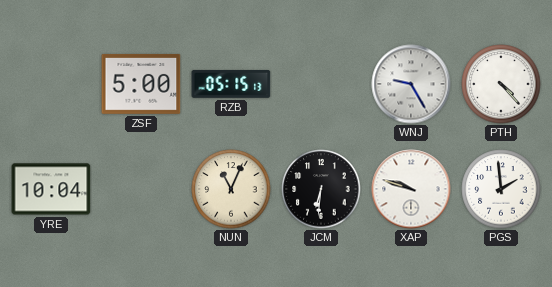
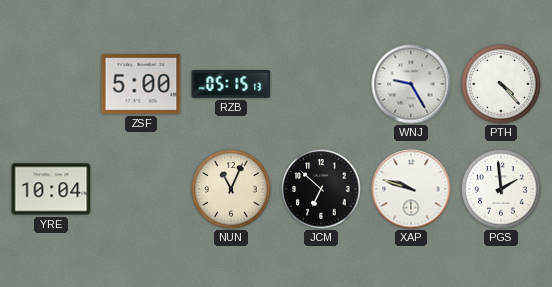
JCM: 6:31 -> 6:52 (321, 189)
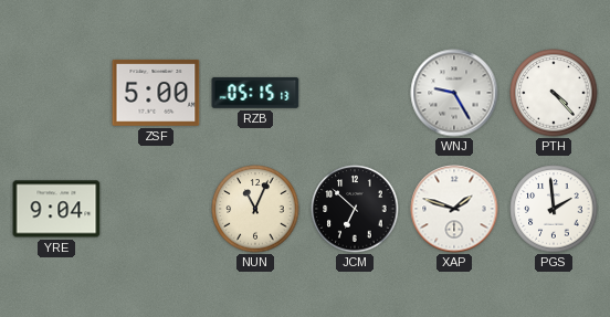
YRE: 10:04 -> 9:04 (56, 209)
XAP: 9:48 -> 1:48 (454, 209)
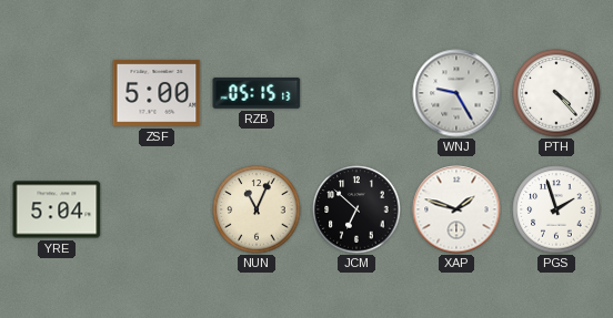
YRE: 9:04 -> 5:04 (57, 209)
PGS: 1:59 -> 1:57 (556, 209)
